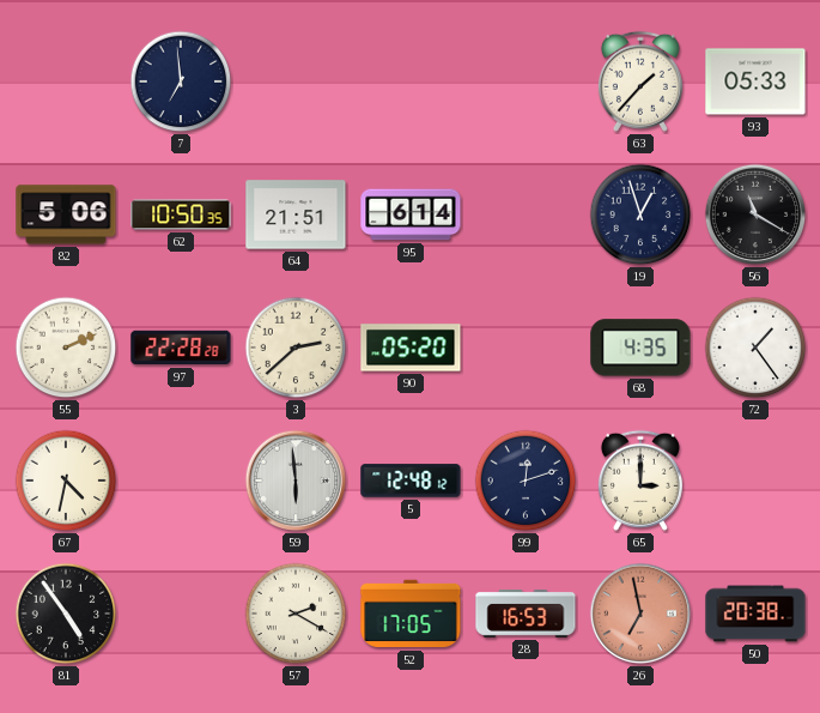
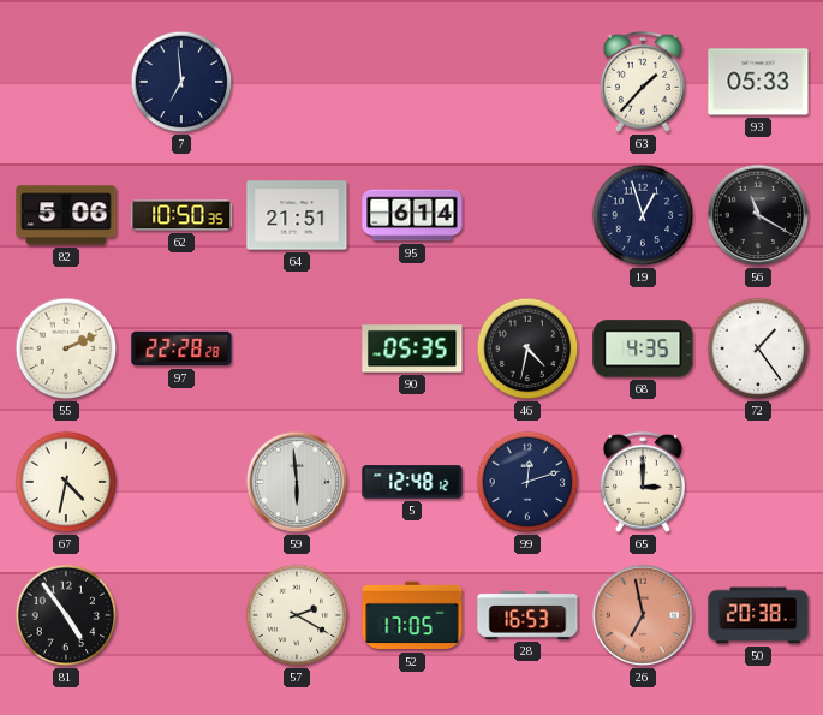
3: 2:38 -> none (296, 348)
90: 05:20 -> 05:35 (412, 348)
46: none -> 4:32 (527, 348)
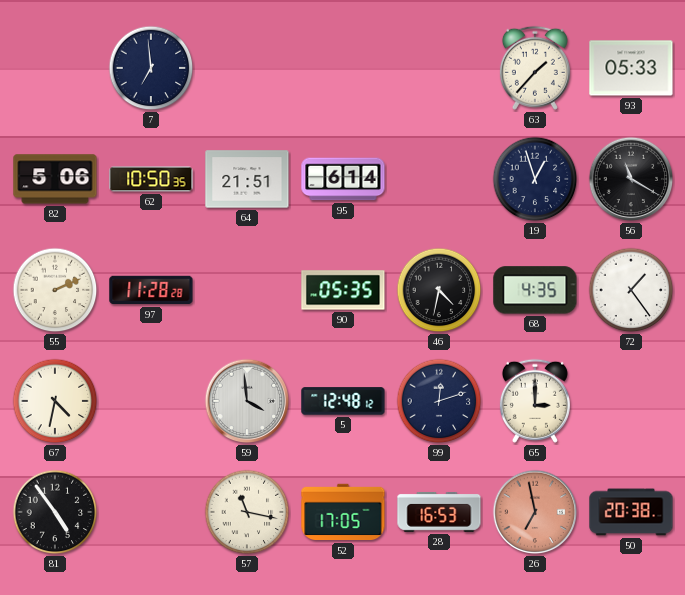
97: 22:28 -> 11:28 (151, 290)
59: 5:59 -> 3:59 (247, 401)
57: 2:20 -> 11:17 (247, 512)
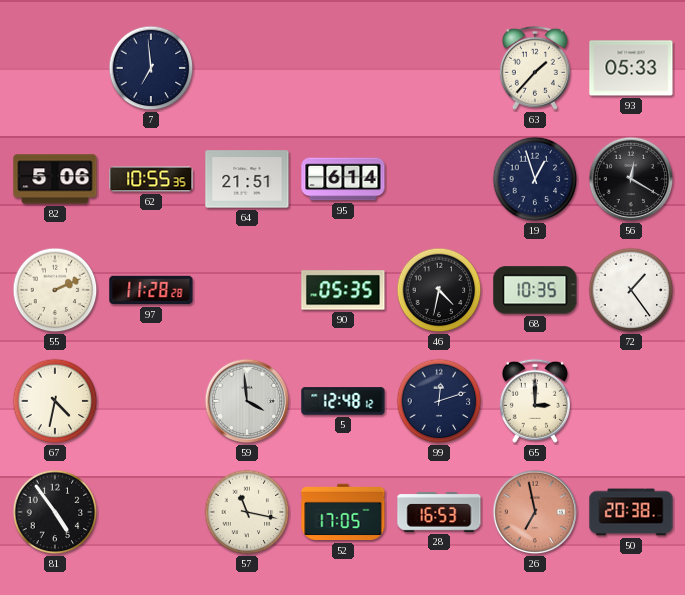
62: 10:50 -> 10:55 (151, 179)
56: 11:20 -> 12:20 (631, 179)
68: 4:35 -> 10:35 (535, 290)
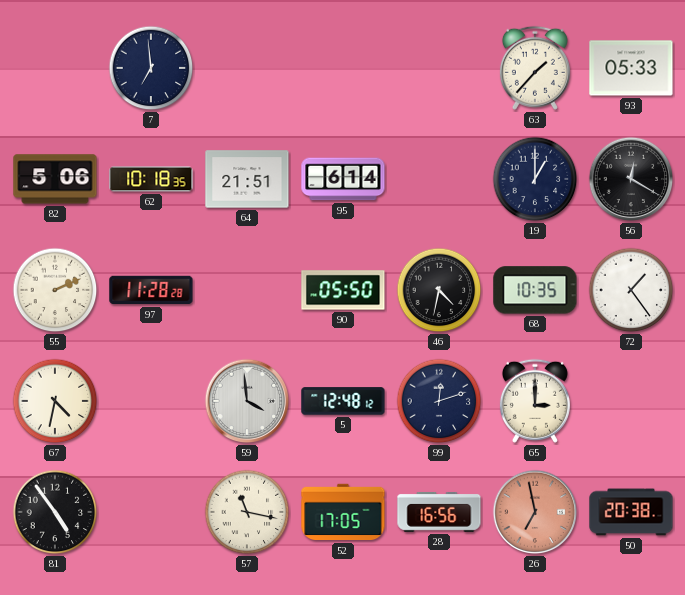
62: 10:55 -> 10:18 (151, 179)
19: 12:57 -> 1:00 (535, 179)
90: 05:35 -> 05:50 (343, 290)
28: 16:53 -> 16:56 (439, 512)
